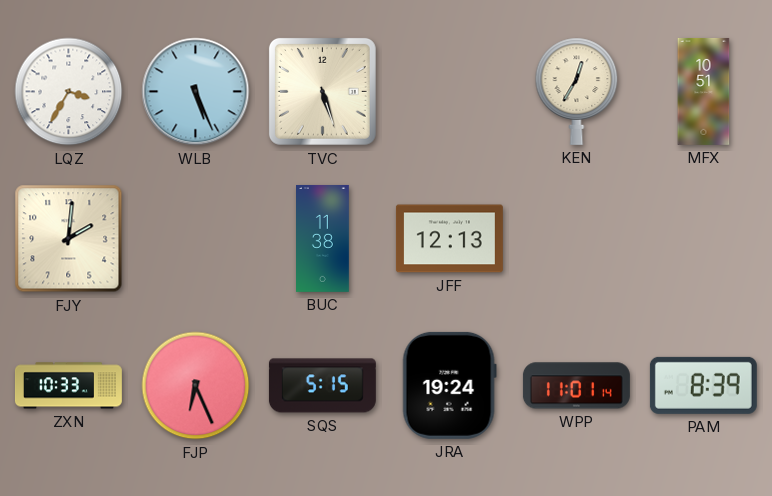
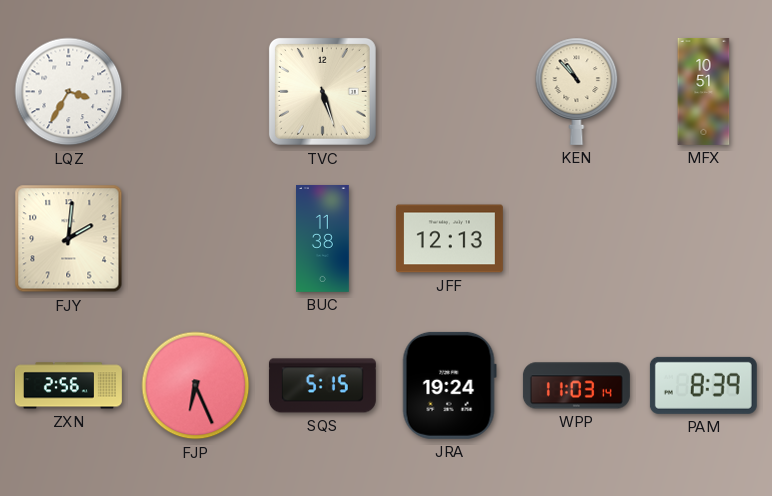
WLB: 5:26 -> none (196, 92)
KEN: 12:35 -> 10:53 (577, 91)
ZXN: 10:33 -> 2:56 (68, 386)
WPP: 11:01 -> 11:03 (576, 386)
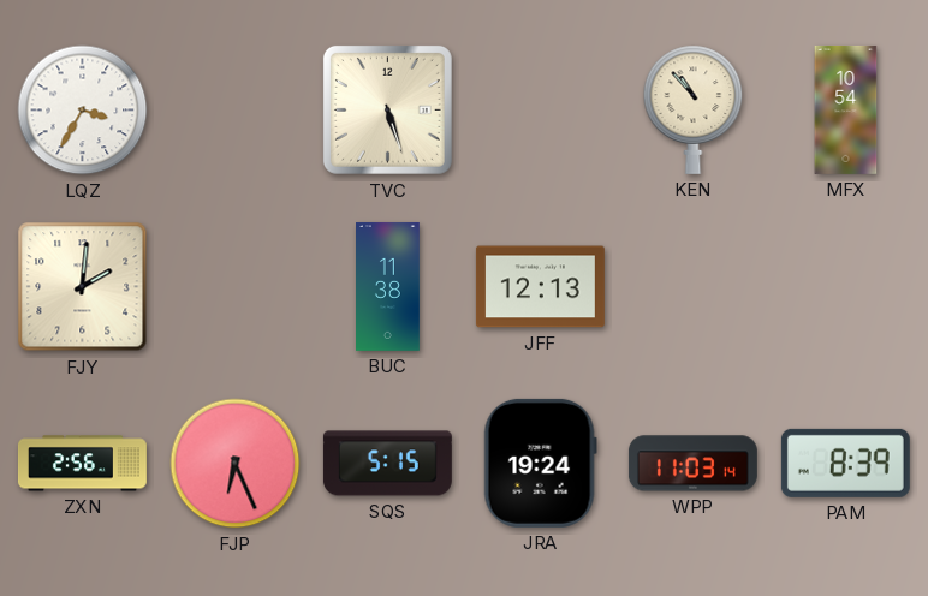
MFX: 10:51 -> 10:54 (846, 109)
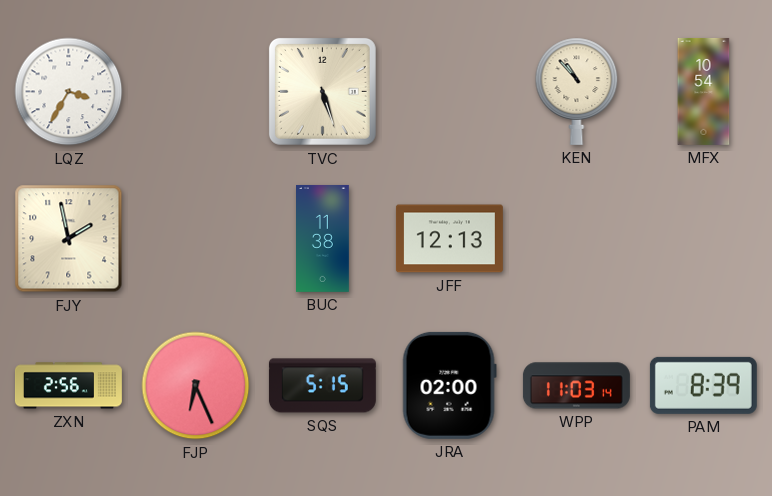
FJY: 2:01 -> 1:58 (69, 239)
JRA: 19:24 -> 02:00 (449, 385)
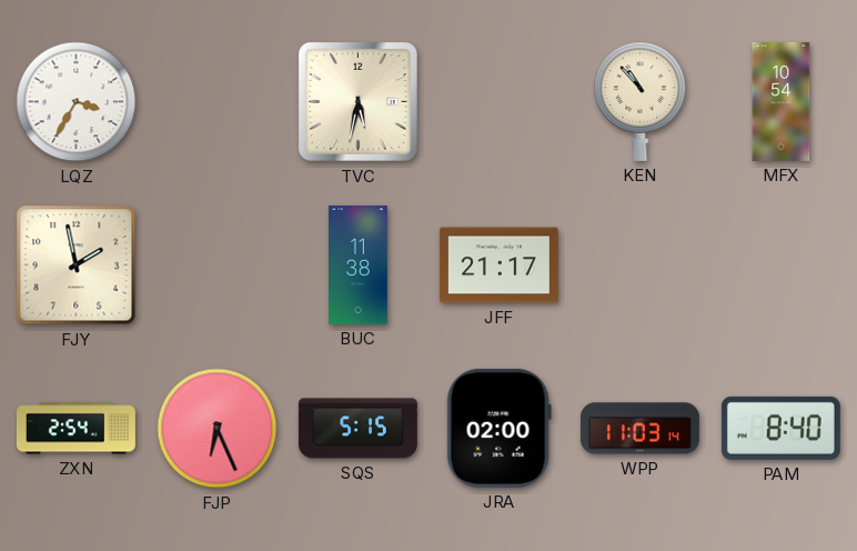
TVC: 5:27 -> 5:32 (357, 101)
JFF: 12:13 -> 21:17 (498, 266)
ZXN: 2:56 -> 2:54 (75, 429)
PAM: 8:39 -> 8:40 (780, 428)
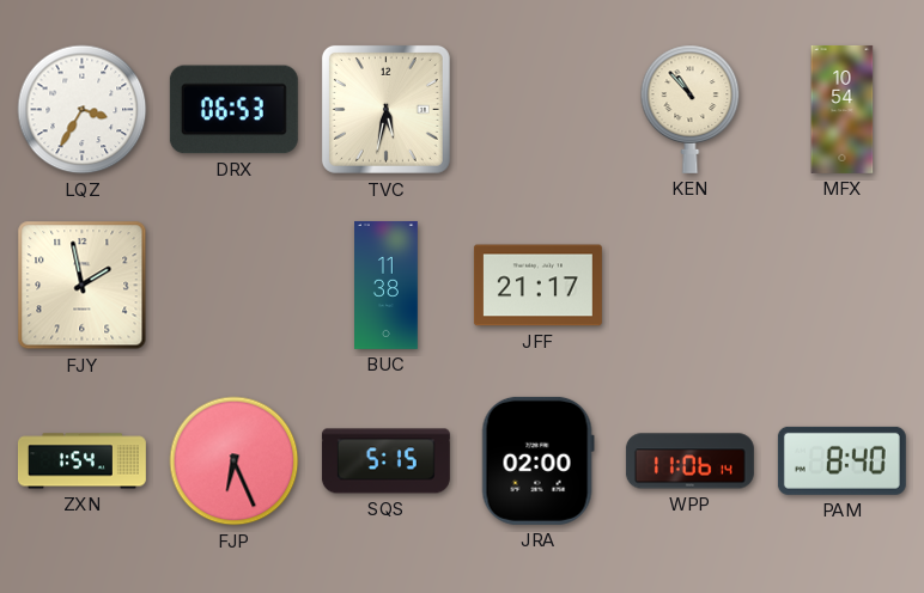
DRX: none -> 06:53 (233, 110)
ZXN: 2:54 -> 1:54 (81, 461)
WPP: 11:03 -> 11:06 (689, 461)
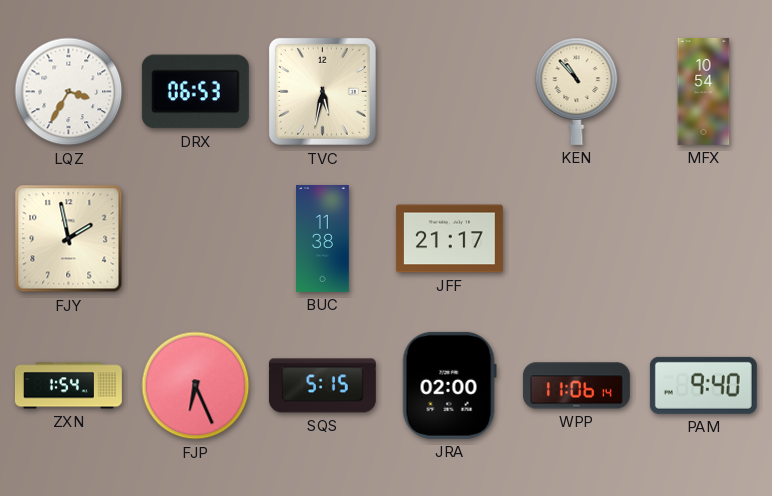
PAM: 8:40 -> 9:40 (703, 385)
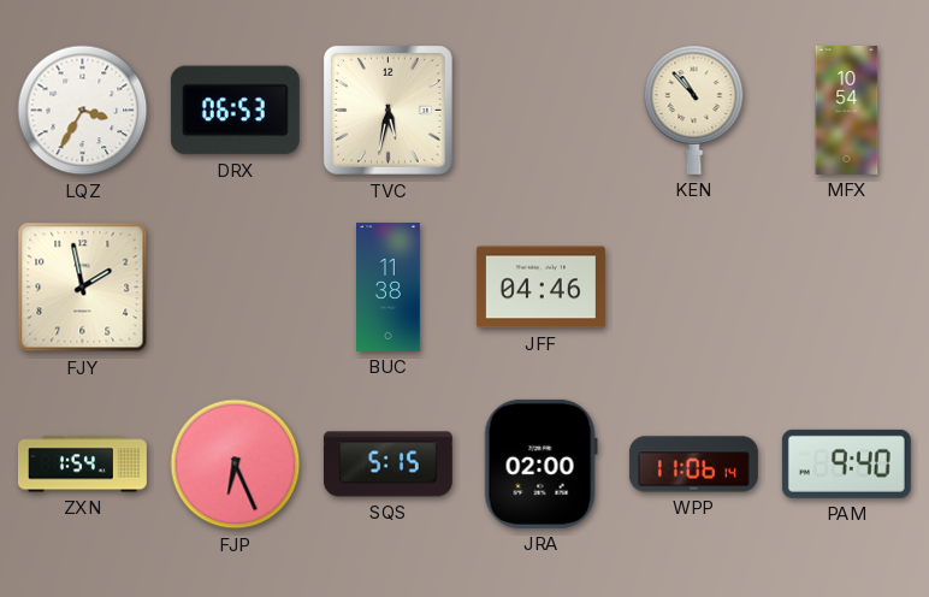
JFF: 21:17 -> 04:46 (540, 288)
